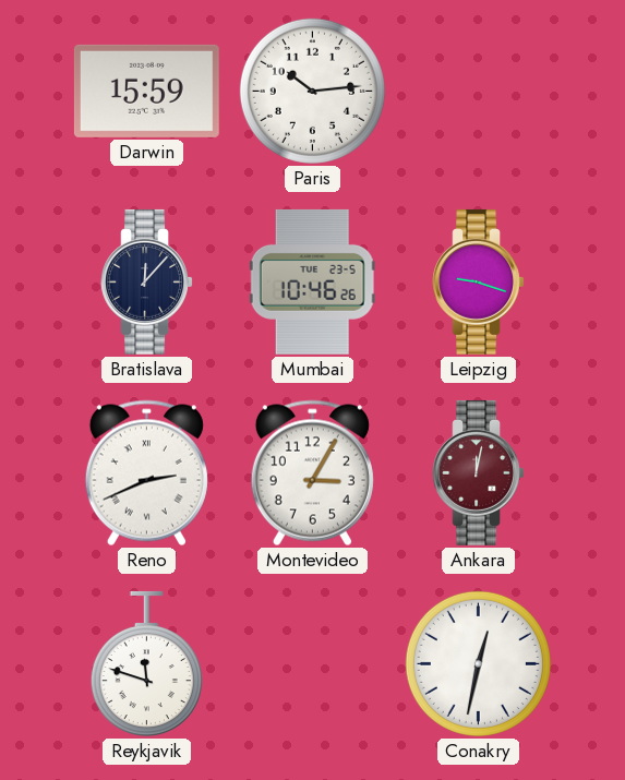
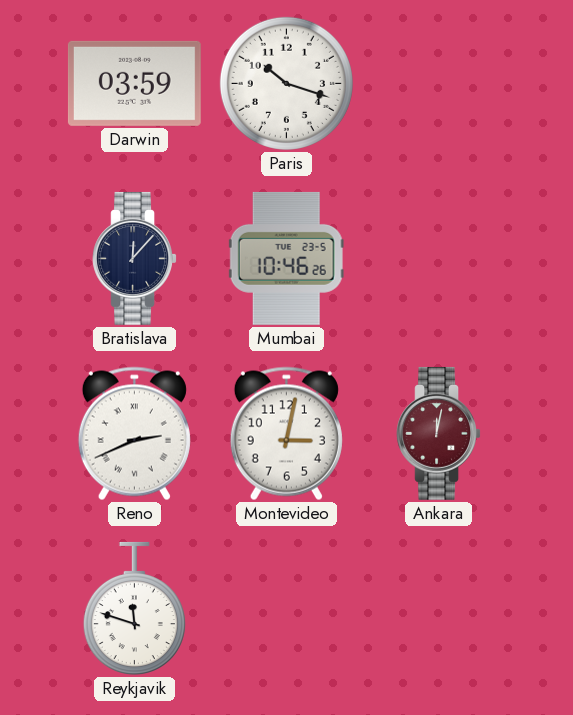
Darwin: 15:59 -> 03:59 (134, 83)
Paris: 10:14 -> 10:18 (286, 83)
Leipzig: 9:18 -> none (478, 281)
Montevideo: 3:05 -> 3:02 (286, 434)
Conakry: 12:32 -> none (478, 663)
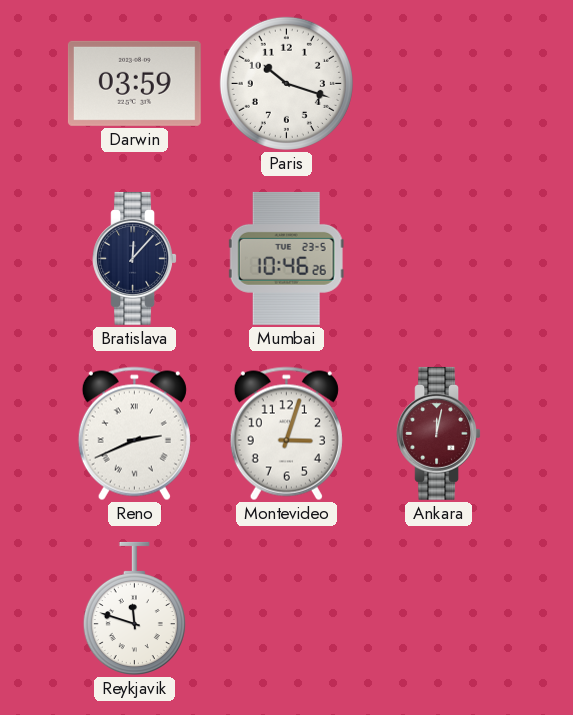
Montevideo: 3:02 -> 3:03 (286, 434)
